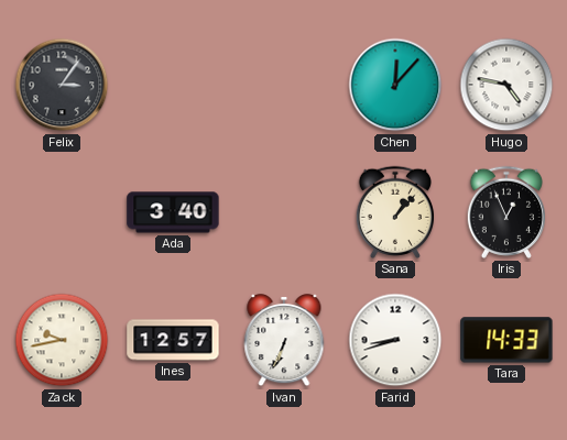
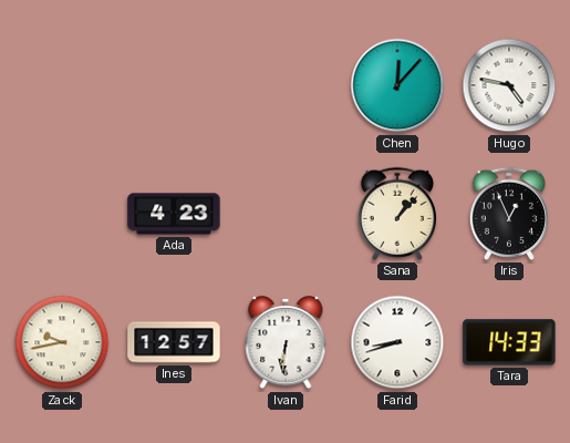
Felix: 3:06 -> none (62, 85)
Ada: 3:40 -> 4:23 (174, 214)
Ivan: 6:34 -> 6:31 (286, 342)
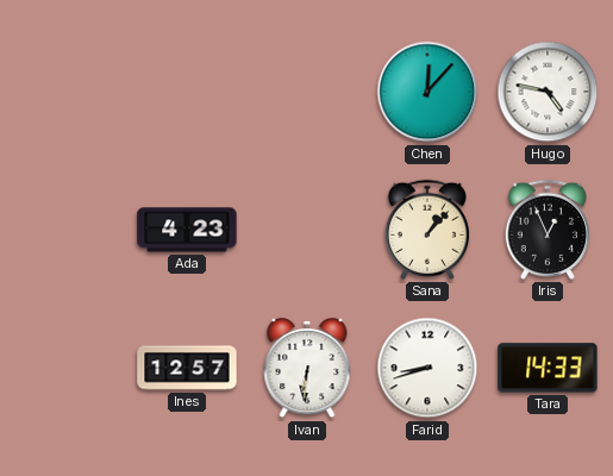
Zack: 9:43 -> none (62, 342)
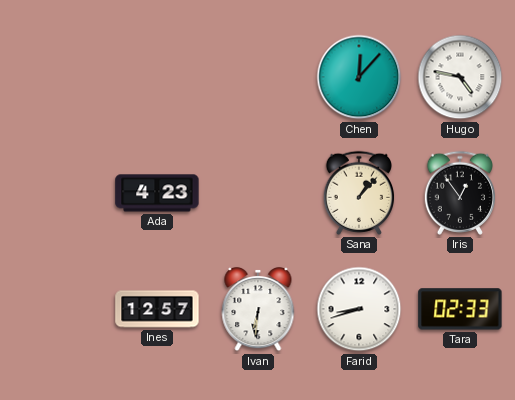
Iris: 12:56 -> 12:54 (459, 193)
Tara: 14:33 -> 02:33 (460, 309)
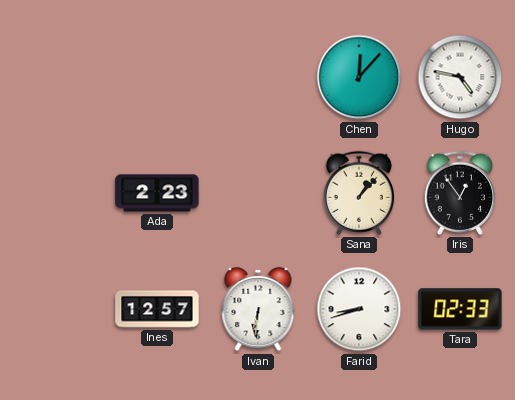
Ada: 4:23 -> 2:23 (157, 193)
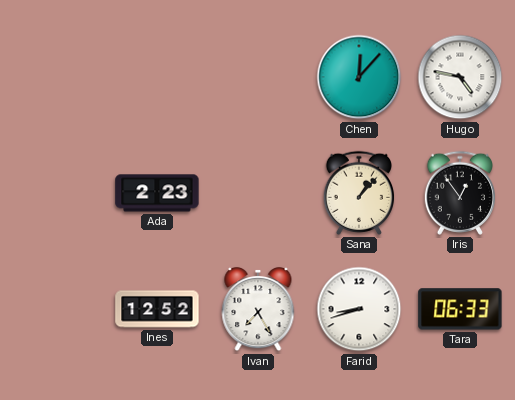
Ines: 12:57 -> 12:52 (157, 309)
Ivan: 6:31 -> 7:25 (258, 309)
Tara: 02:33 -> 06:33 (460, 309)
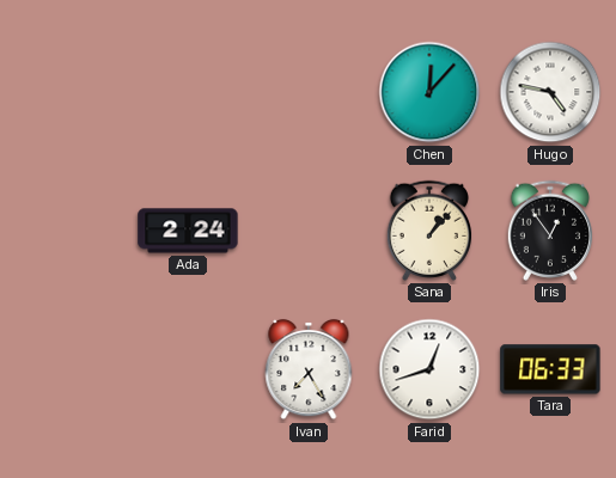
Ada: 2:23 -> 2:24 (188, 231)
Ines: 12:52 -> none (157, 309)
Farid: 8:42 -> 12:42 (429, 369)
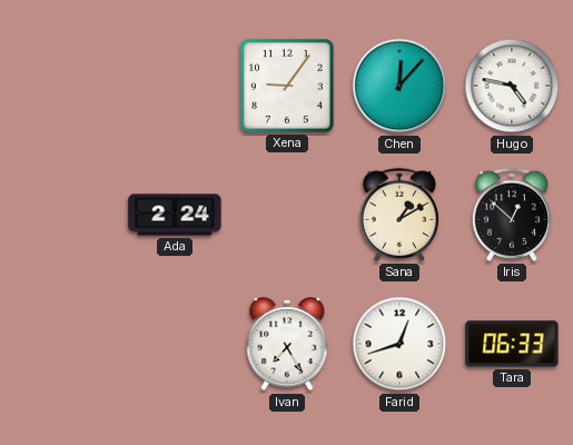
Xena: none -> 9:06 (287, 86)
Sana: 1:07 -> 1:10 (398, 215)
Iris: 12:54 -> 12:52 (511, 215)
